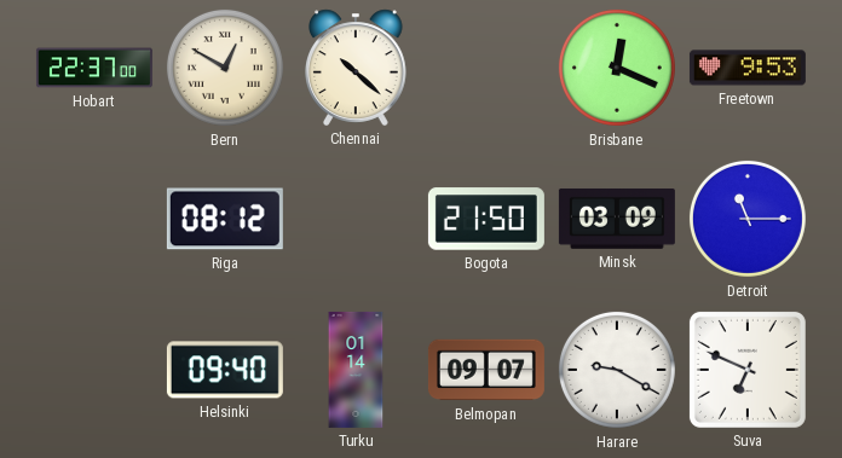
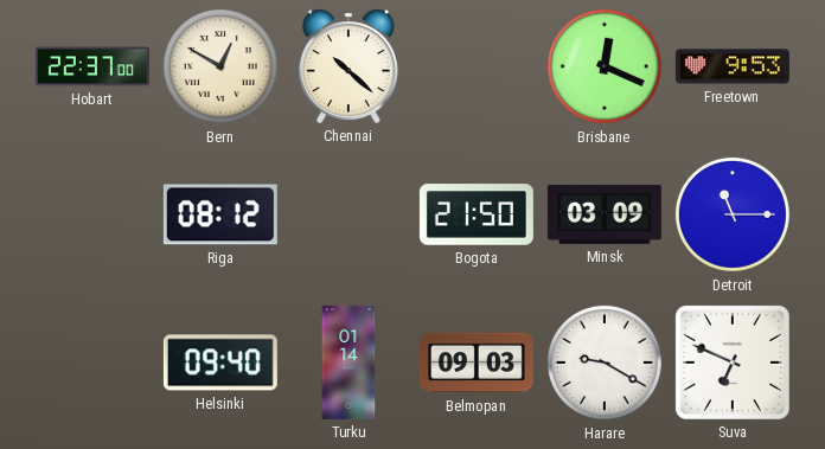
Belmopan: 09:07 -> 09:03 (477, 363)
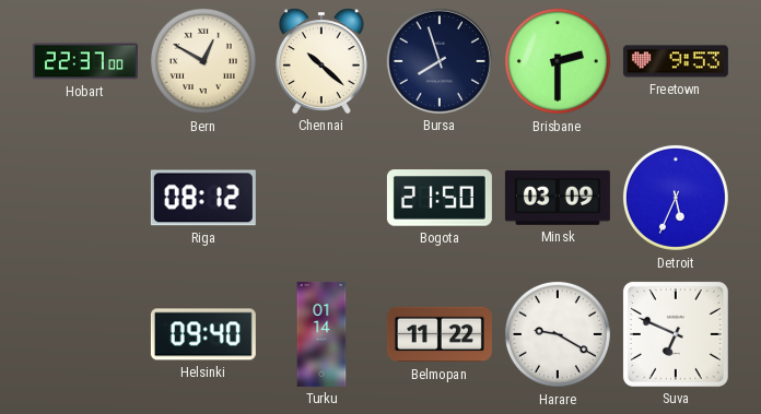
Bursa: none -> 7:57 (440, 61)
Brisbane: 12:19 -> 2:30 (558, 61)
Detroit: 11:15 -> 5:34 (676, 198)
Belmopan: 09:03 -> 11:22 (440, 334)
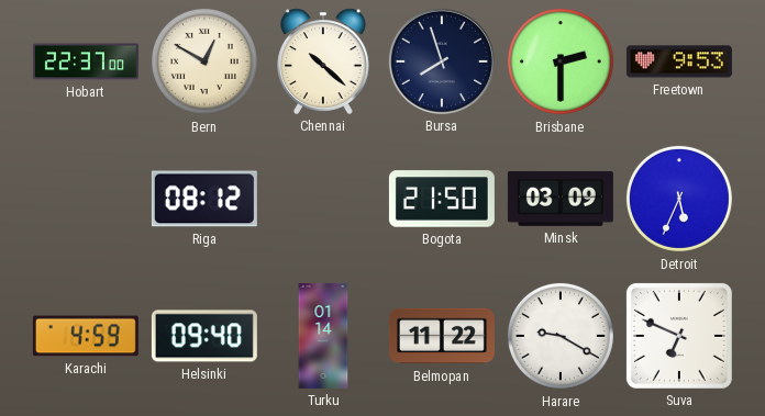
Karachi: none -> 4:59 (86, 336)
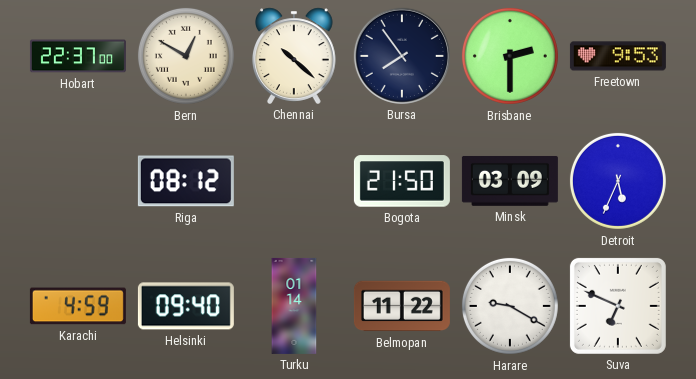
Bursa: 7:57 -> 7:54 (402, 56)
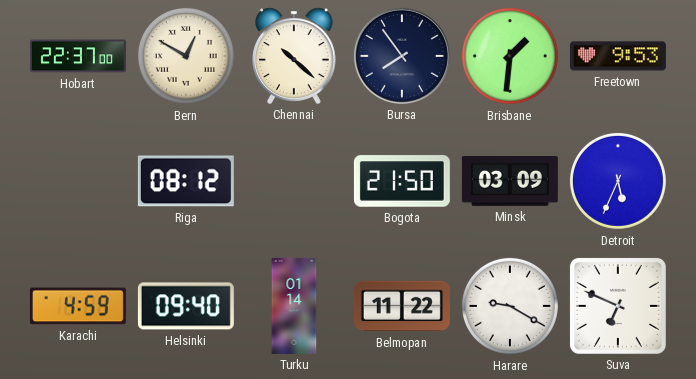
Brisbane: 2:30 -> 1:31 (510, 56)
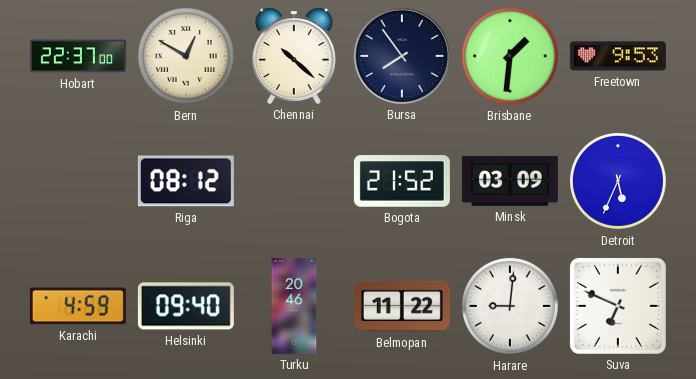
Bogota: 21:50 -> 21:52 (402, 181)
Turku: 01:14 -> 20:46 (294, 306)
Harare: 9:20 -> 9:01 (510, 306)
